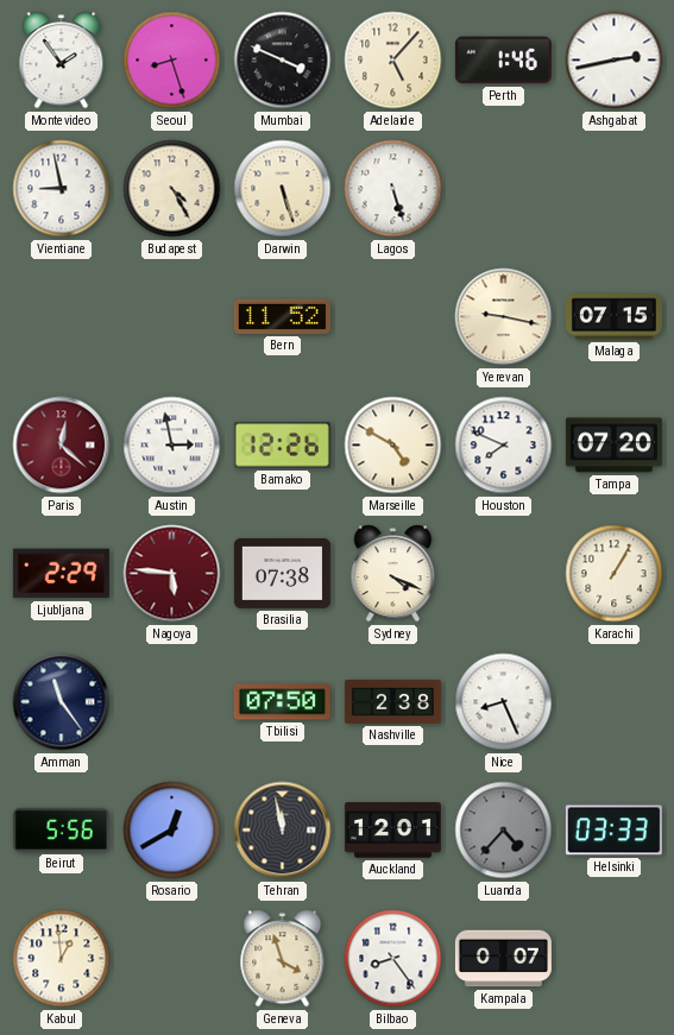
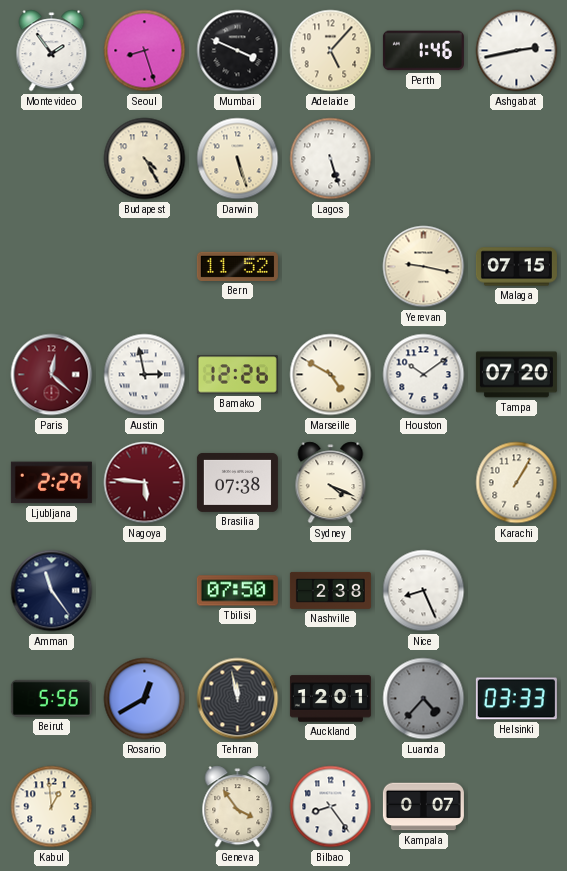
Vientiane: 8:58 -> none (62, 189)
Houston: 7:49 -> 10:09 (424, 375)
Geneva: 3:57 -> 3:54 (238, 807)
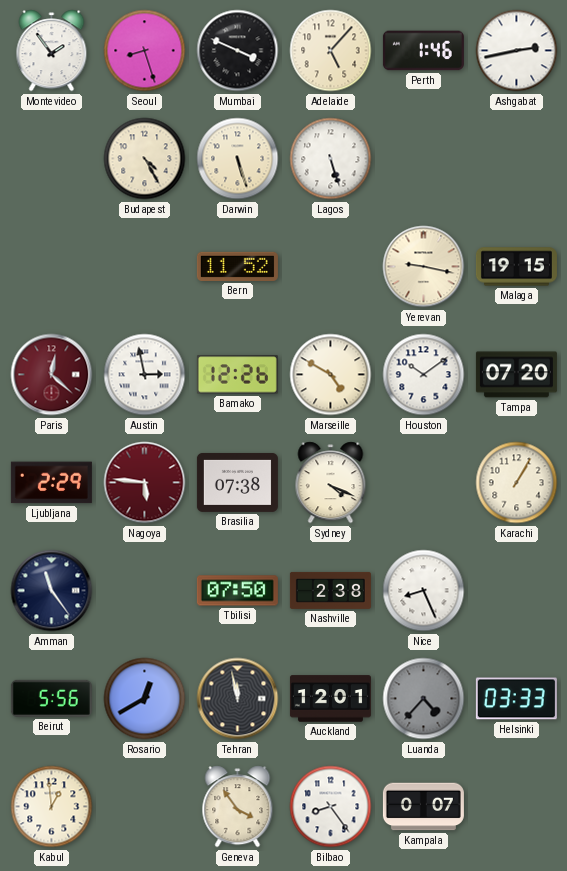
Malaga: 07:15 -> 19:15 (516, 267)
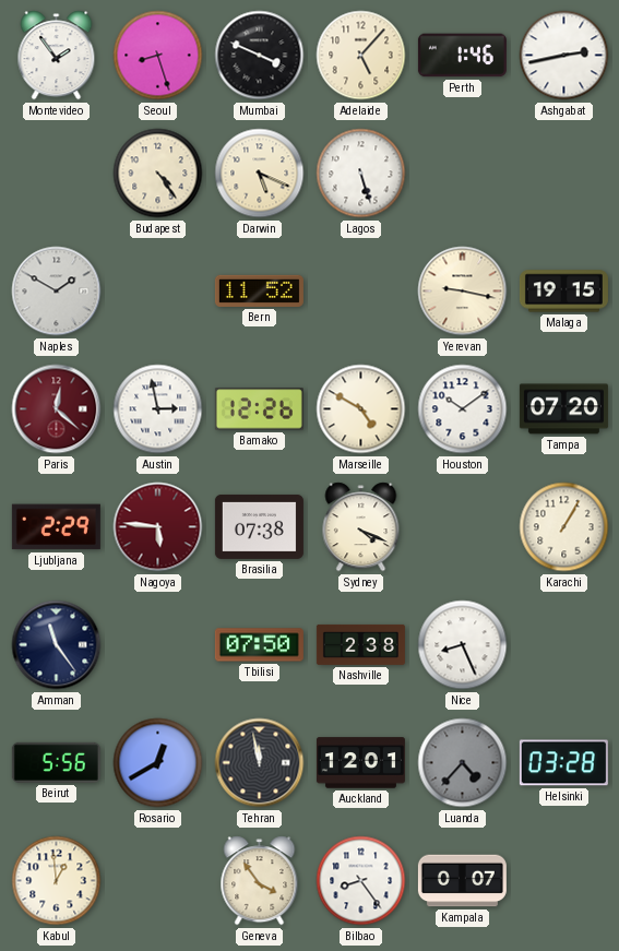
Budapest: 4:25 -> 4:24 (158, 174)
Darwin: 5:27 -> 5:19 (260, 174)
Naples: none -> 1:50 (57, 292)
Helsinki: 03:33 -> 03:28 (563, 763)
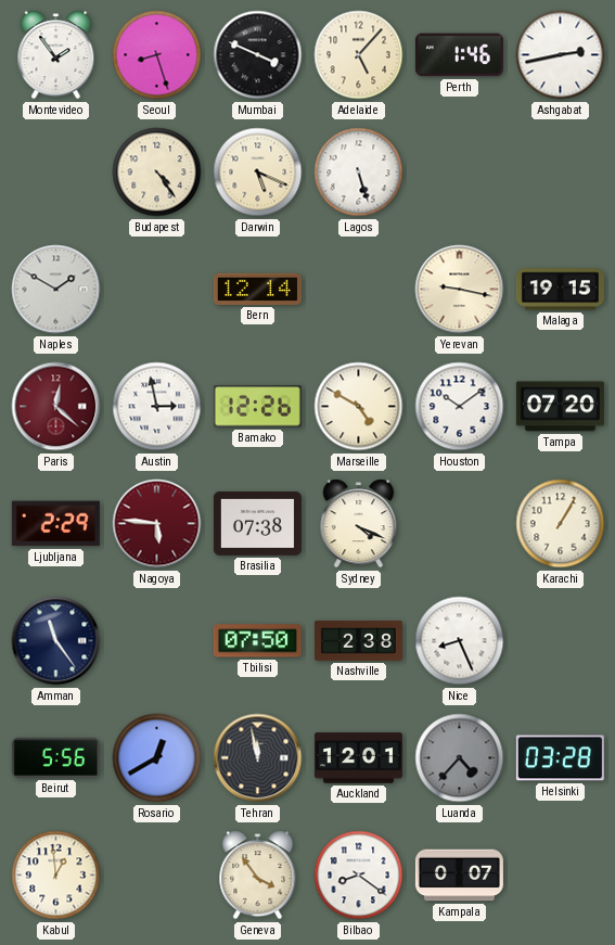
Bern: 11:52 -> 12:14 (257, 289)
Bilbao: 8:24 -> 8:21 (359, 876)
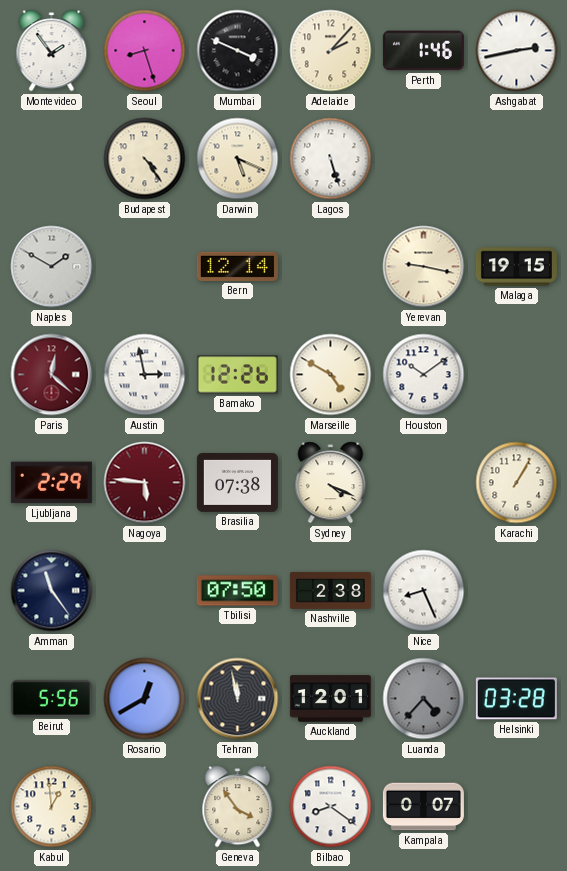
Adelaide: 5:07 -> 2:07 (331, 51)
Tampa: 07:20 -> none (560, 407)
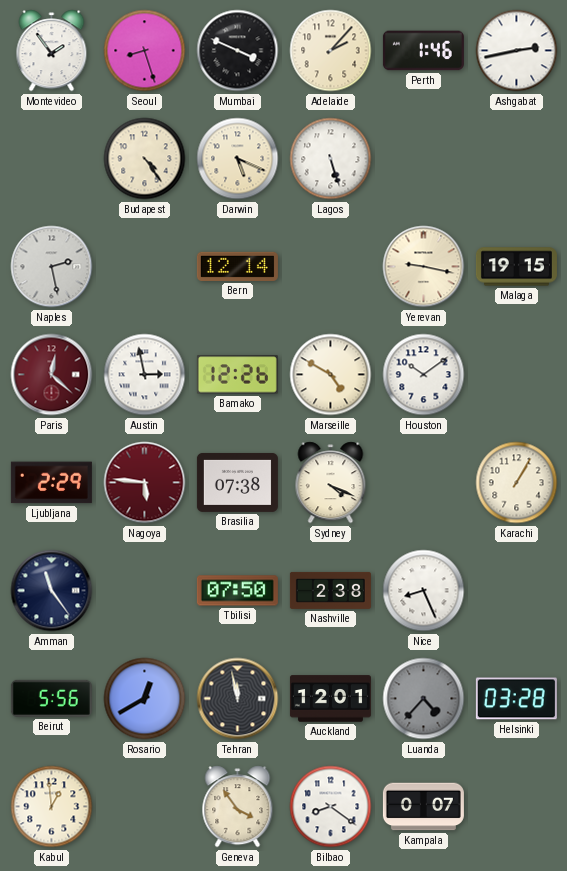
Naples: 1:50 -> 2:28 (52, 267)
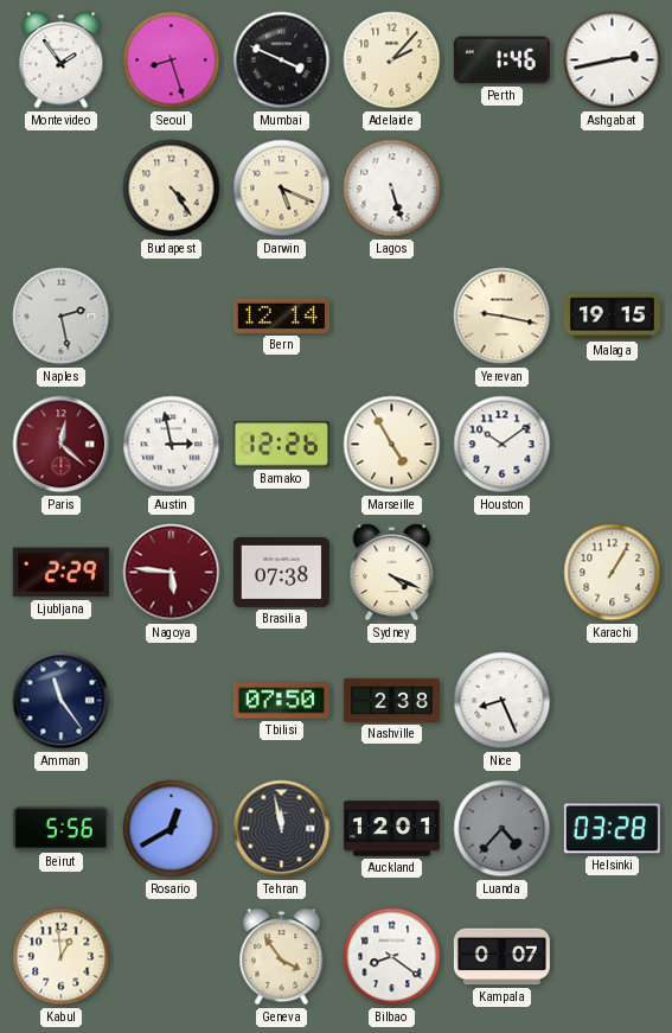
Marseille: 4:50 -> 4:55 (392, 445)
